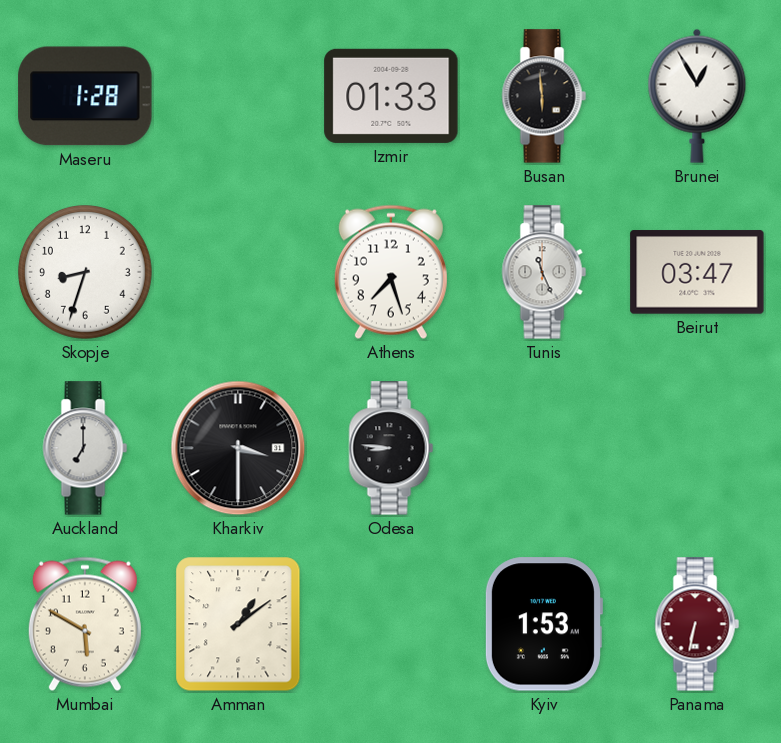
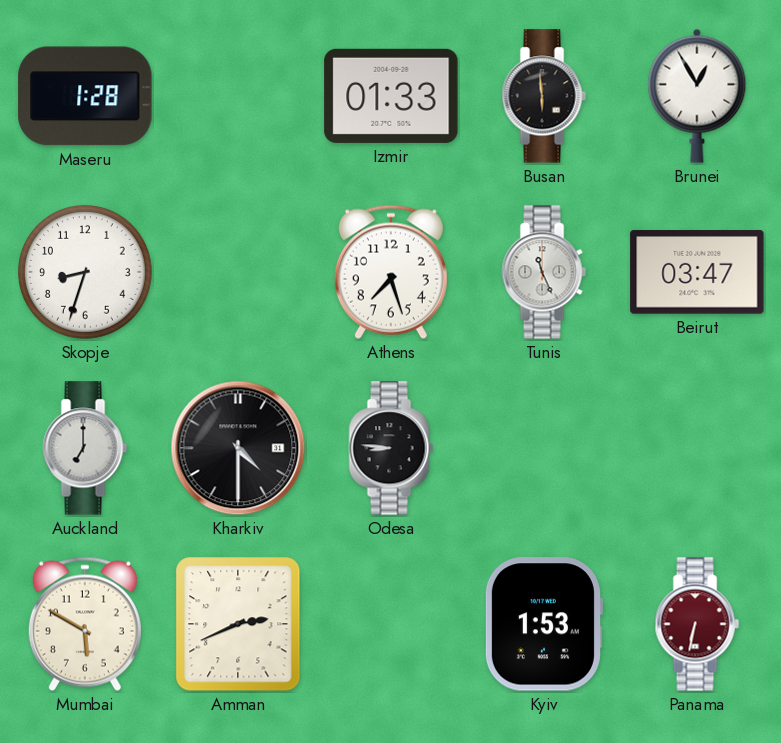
Kharkiv: 3:30 -> 4:30 (238, 448)
Amman: 1:09 -> 2:41 (238, 624)
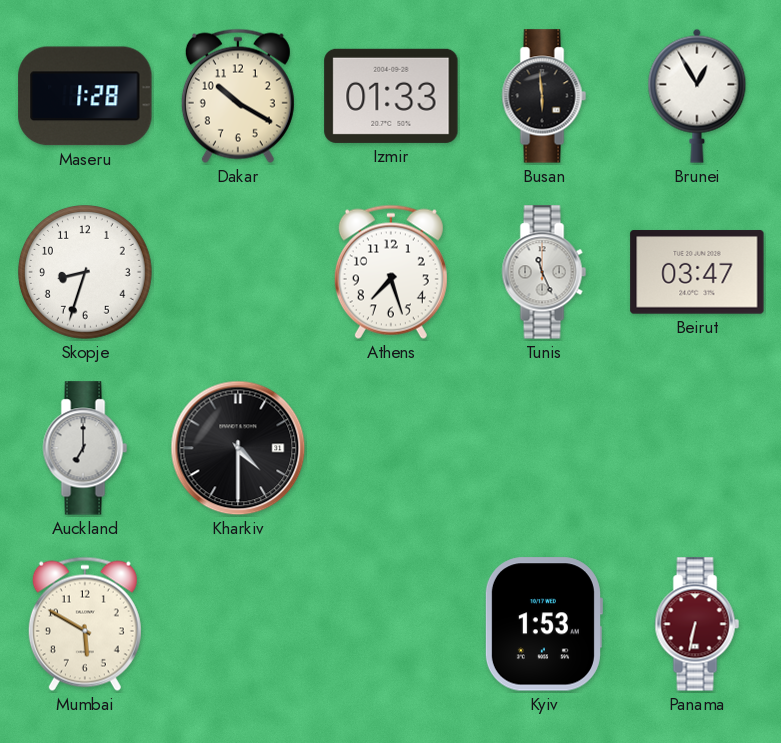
Dakar: none -> 10:20 (238, 96)
Odesa: 8:46 -> none (391, 448)
Amman: 2:41 -> none (238, 624)
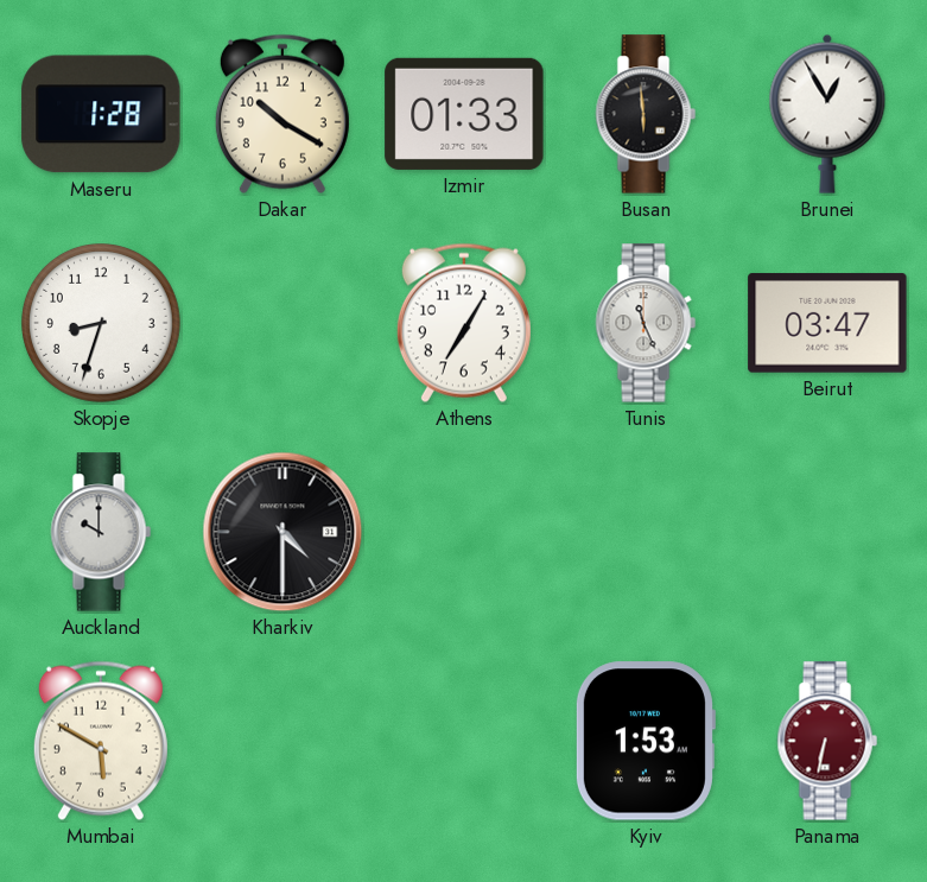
Athens: 7:27 -> 7:05 (464, 323)
Auckland: 7:00 -> 10:00 (101, 532)
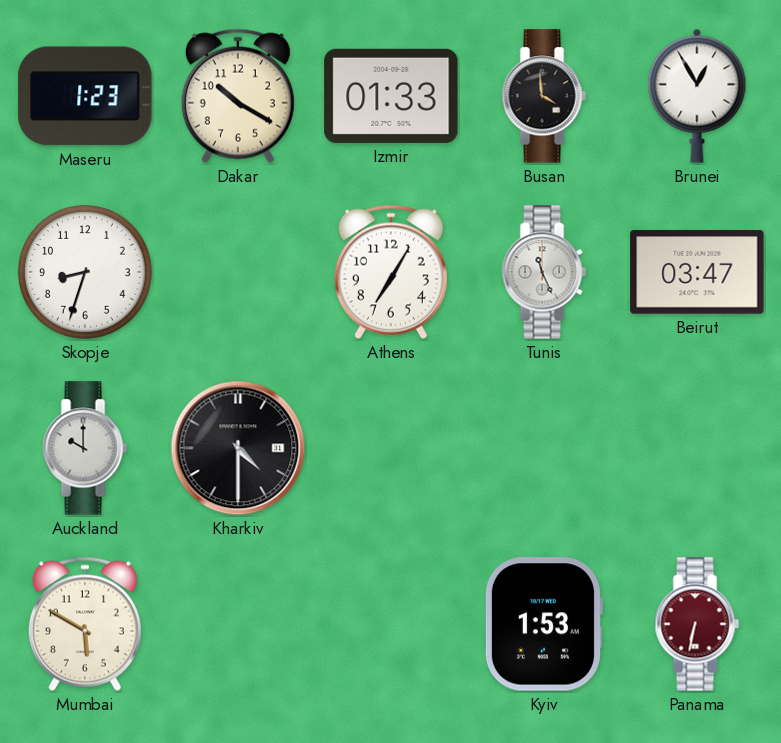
Maseru: 1:28 -> 1:23 (85, 96)
Busan: 5:59 -> 3:59 (544, 96)
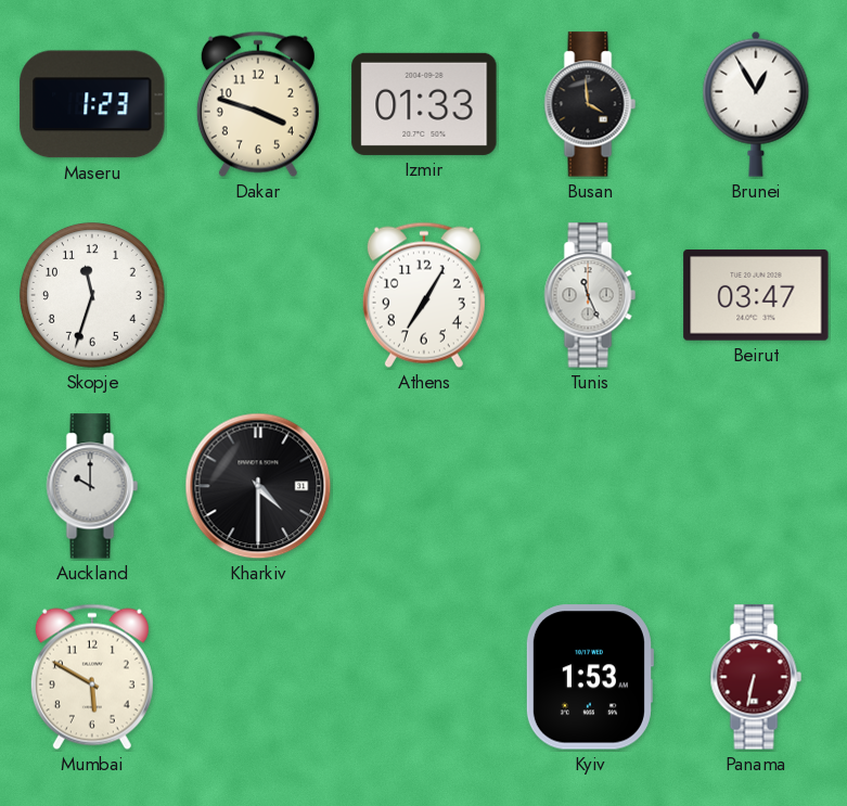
Dakar: 10:20 -> 3:48 (258, 104)
Skopje: 8:33 -> 11:33 (93, 296)
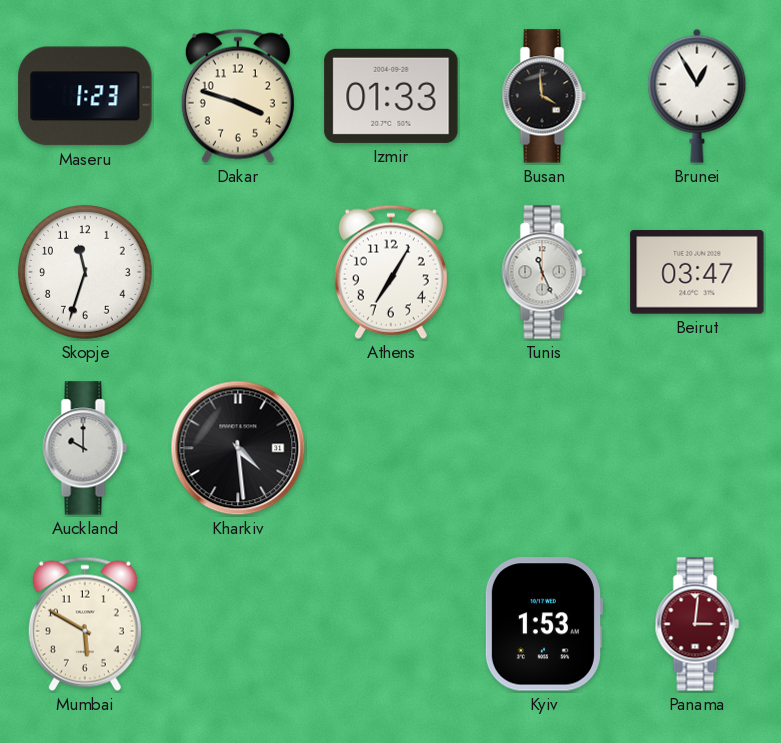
Kharkiv: 4:30 -> 4:29 (238, 448)
Panama: 6:32 -> 3:01 (697, 624)
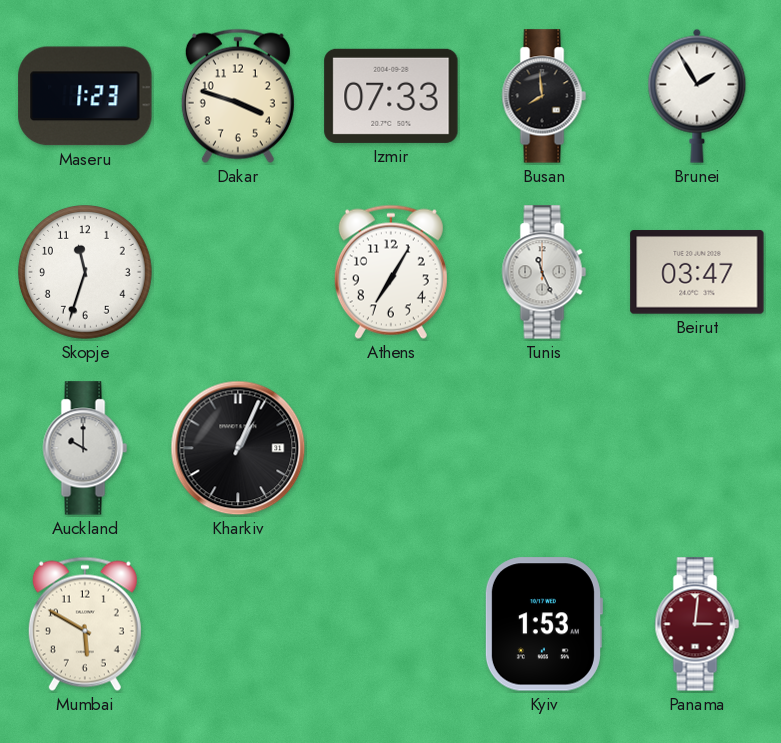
Izmir: 01:33 -> 07:33 (391, 96)
Busan: 3:59 -> 7:59 (544, 96)
Brunei: 12:55 -> 1:55 (697, 96)
Kharkiv: 4:29 -> 1:04 (238, 448)
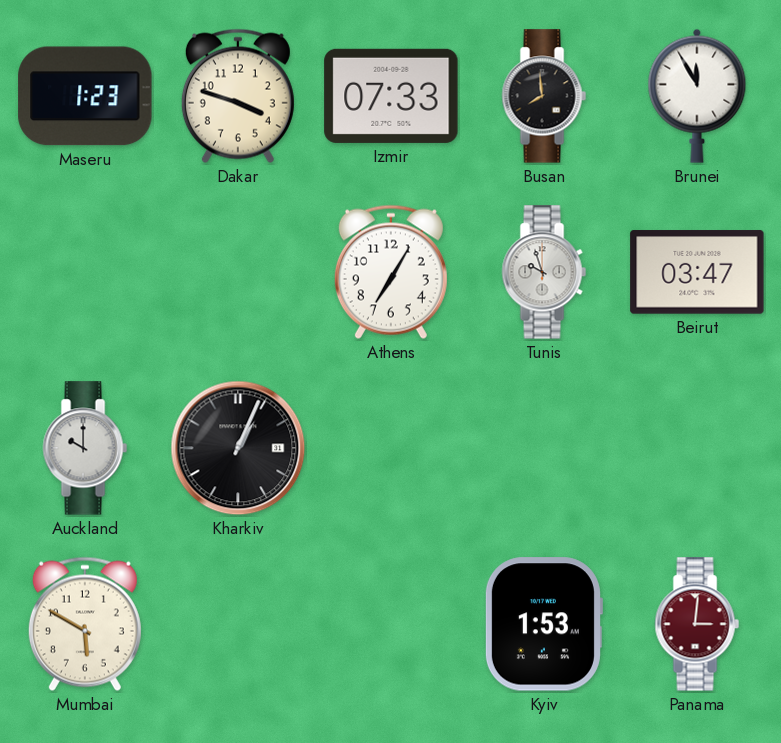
Brunei: 1:55 -> 11:55 (697, 96)
Skopje: 11:33 -> none (86, 273)
Tunis: 11:26 -> 9:57 (544, 272)
